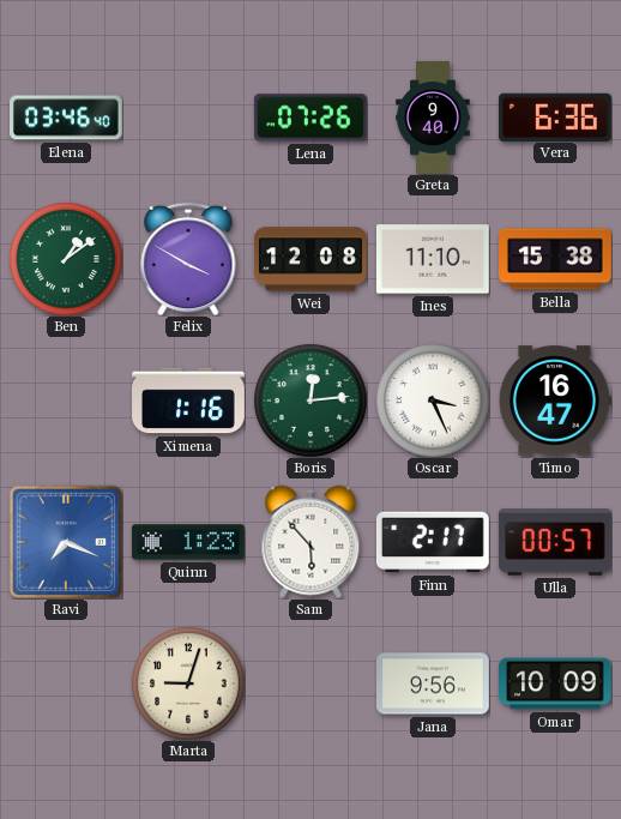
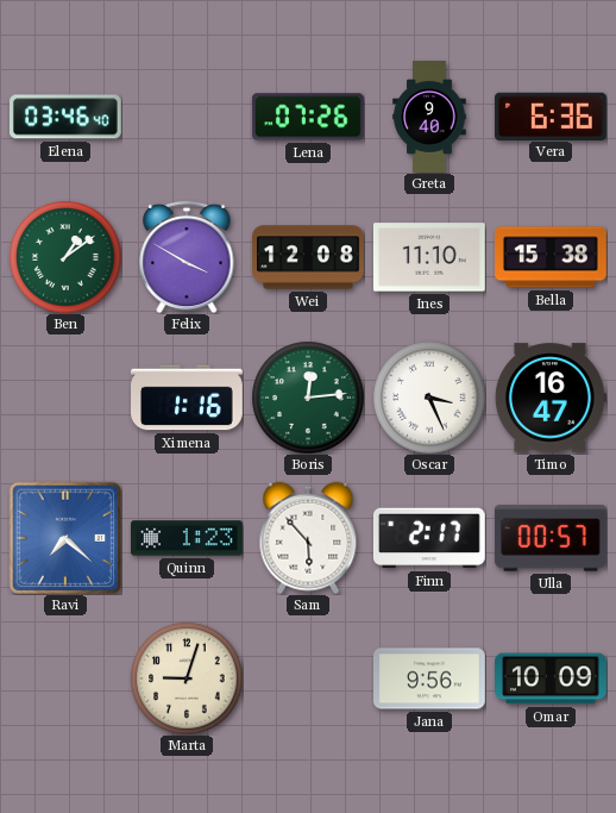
Ravi: 7:19 -> 7:22 (65, 538)
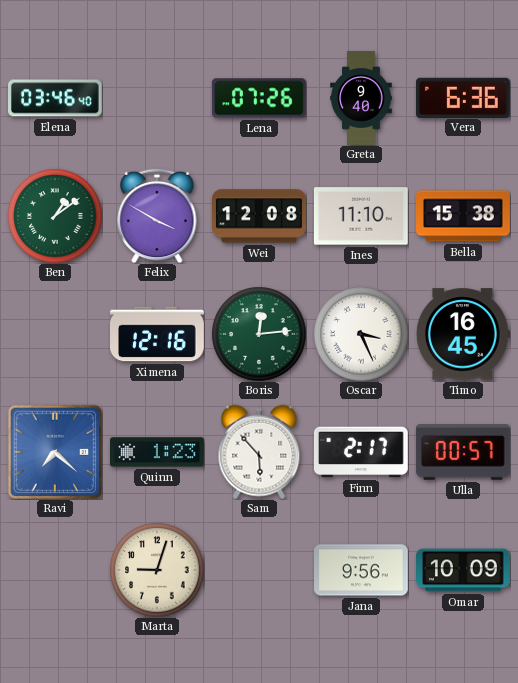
Ximena: 1:16 -> 12:16 (158, 334)
Timo: 16:47 -> 16:45 (463, 334)
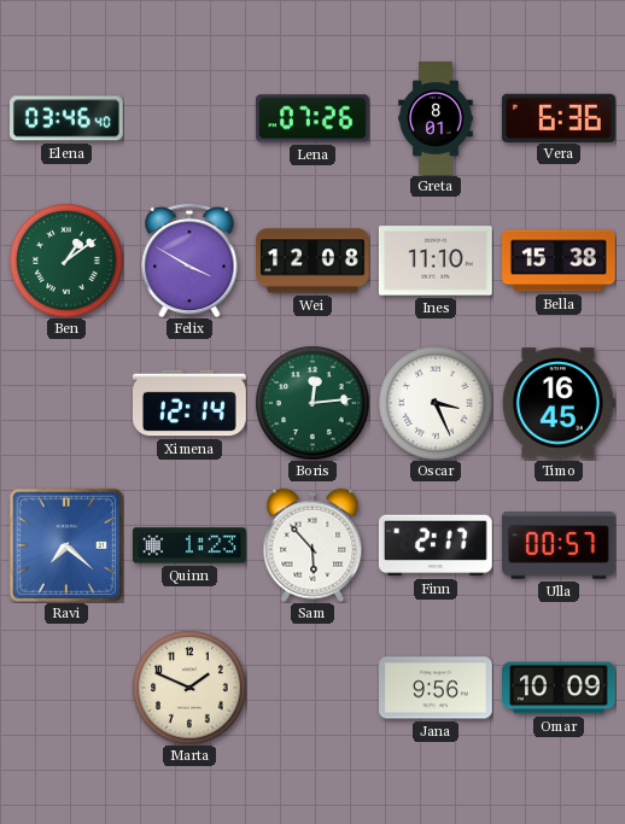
Greta: 9:40 -> 8:01 (436, 118)
Ximena: 12:16 -> 12:14 (191, 403)
Marta: 9:03 -> 1:49 (189, 688)
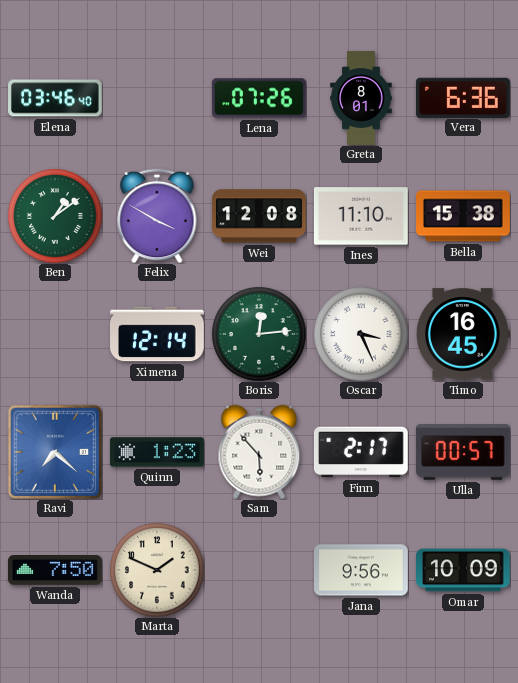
Wanda: none -> 7:50 (56, 570)
